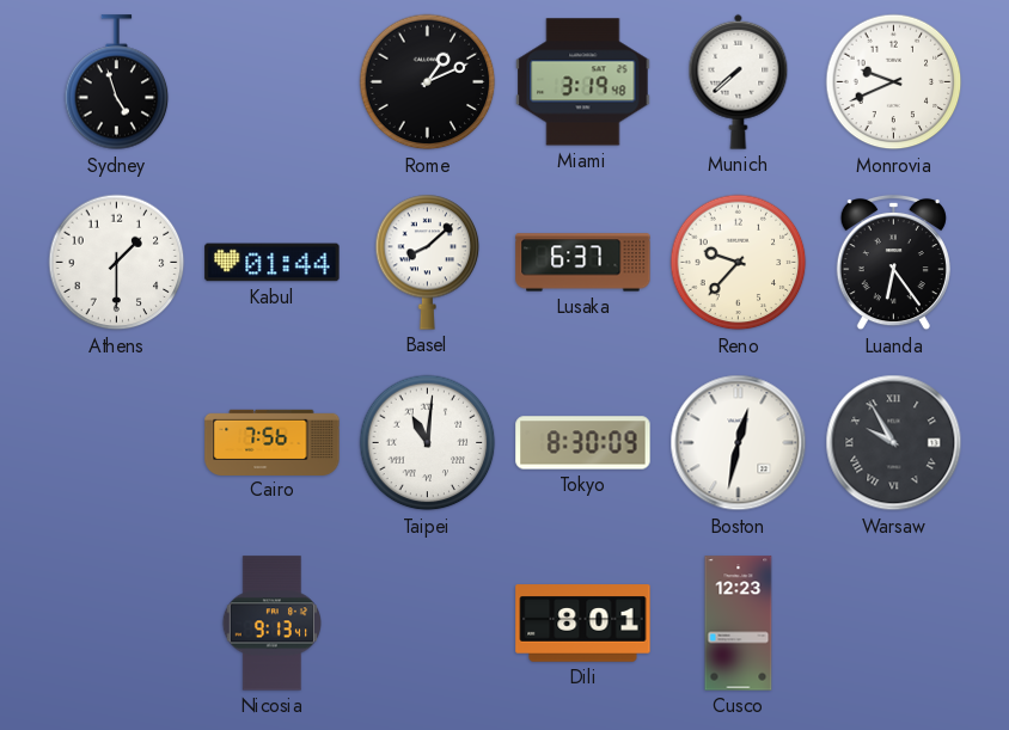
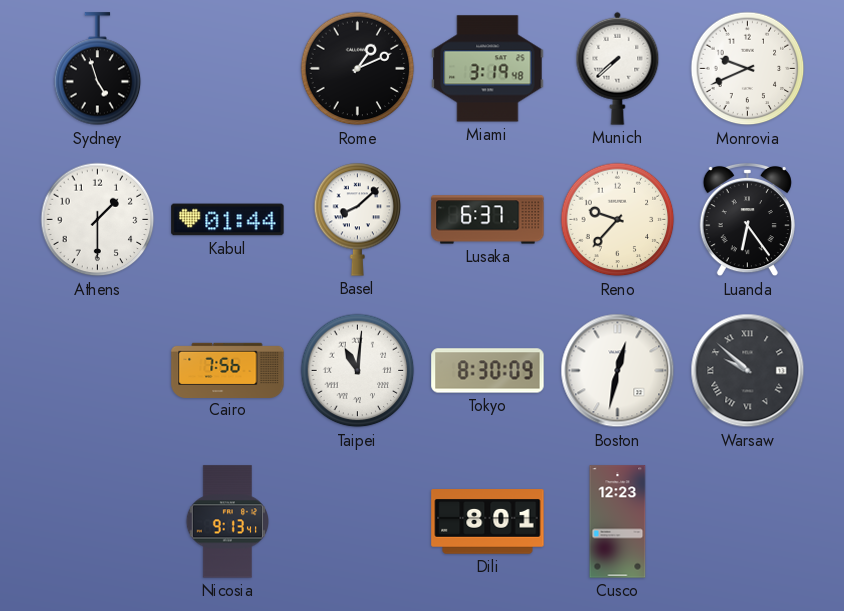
Warsaw: 9:55 -> 9:52 (748, 371)
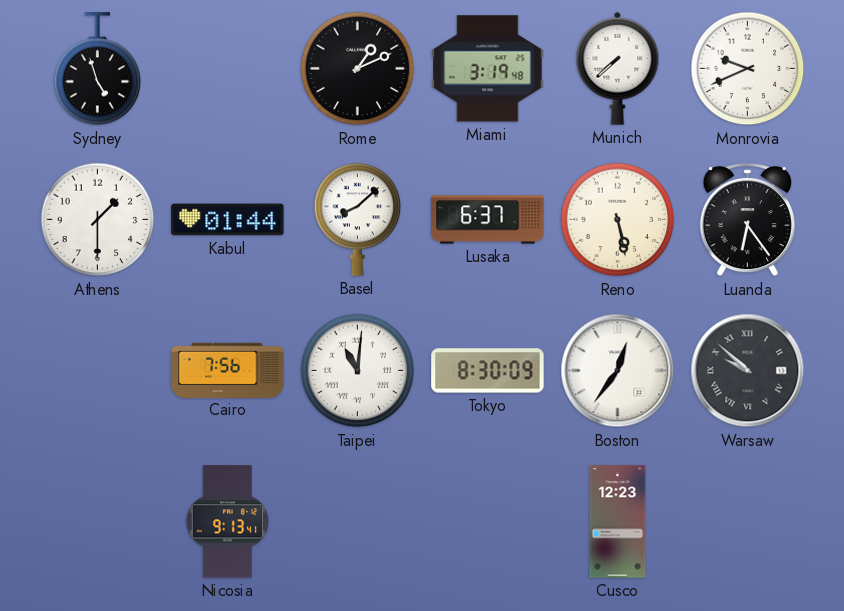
Reno: 9:37 -> 5:28 (618, 220)
Boston: 12:32 -> 12:36 (618, 371)
Dili: 8:01 -> none (488, 522)
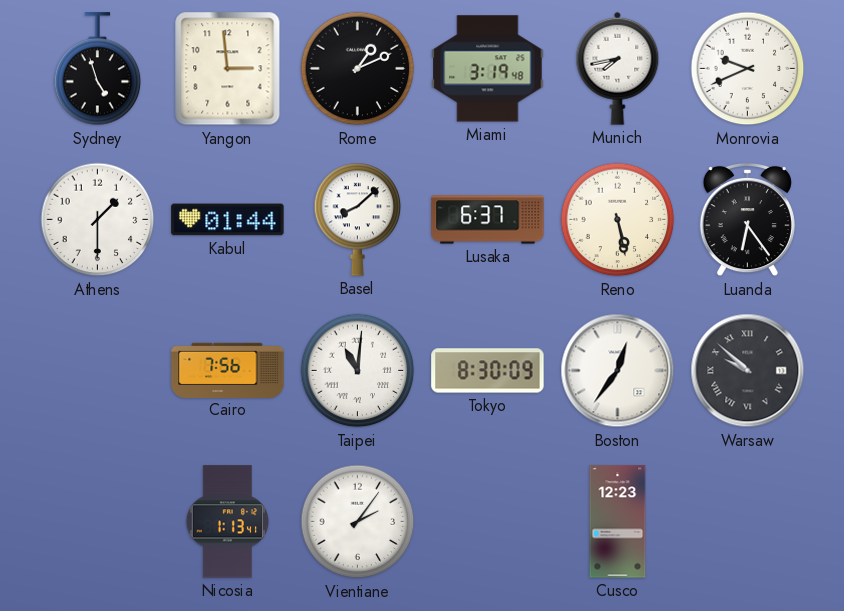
Yangon: none -> 2:59 (228, 69)
Munich: 7:38 -> 7:43 (618, 68)
Nicosia: 9:13 -> 1:13 (227, 522)
Vientiane: none -> 2:06 (358, 522)
